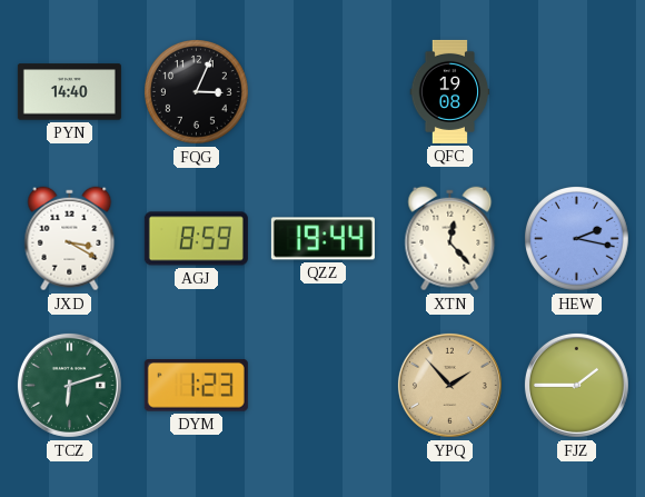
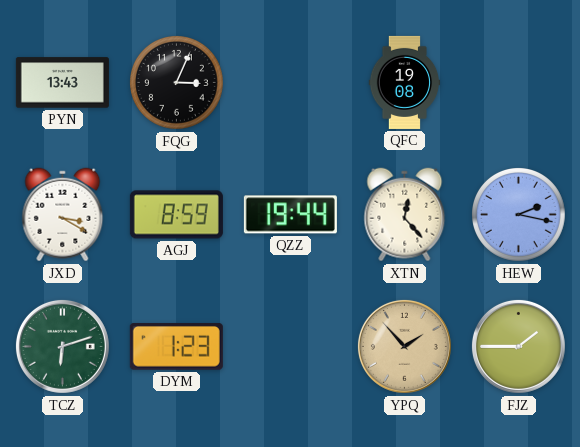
PYN: 14:40 -> 13:43 (62, 83)
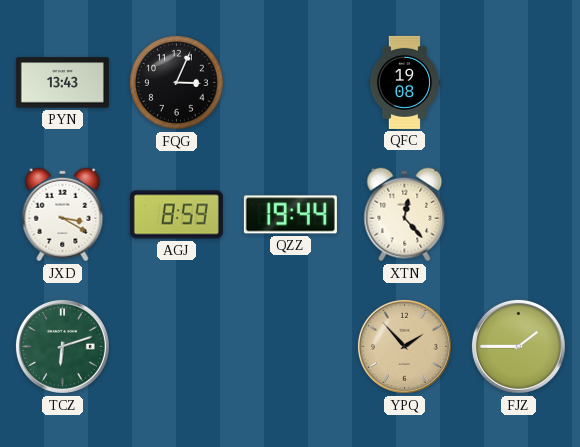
HEW: 2:17 -> none (519, 215)
DYM: 1:23 -> none (176, 347)
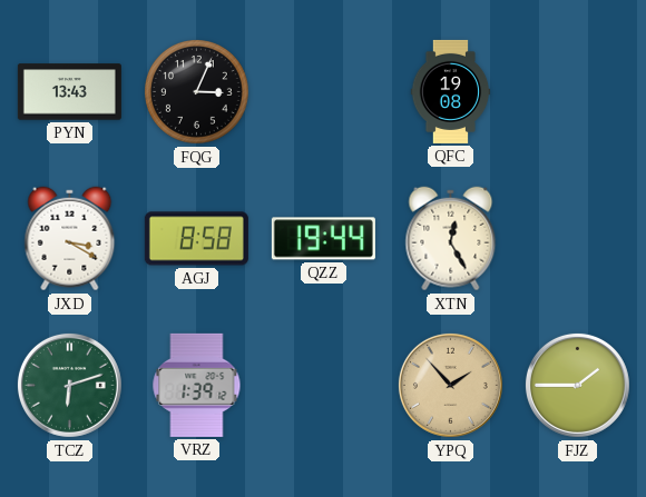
AGJ: 8:59 -> 8:58 (196, 239)
XTN: 12:23 -> 12:25 (451, 239)
VRZ: none -> 1:39 (197, 385)
